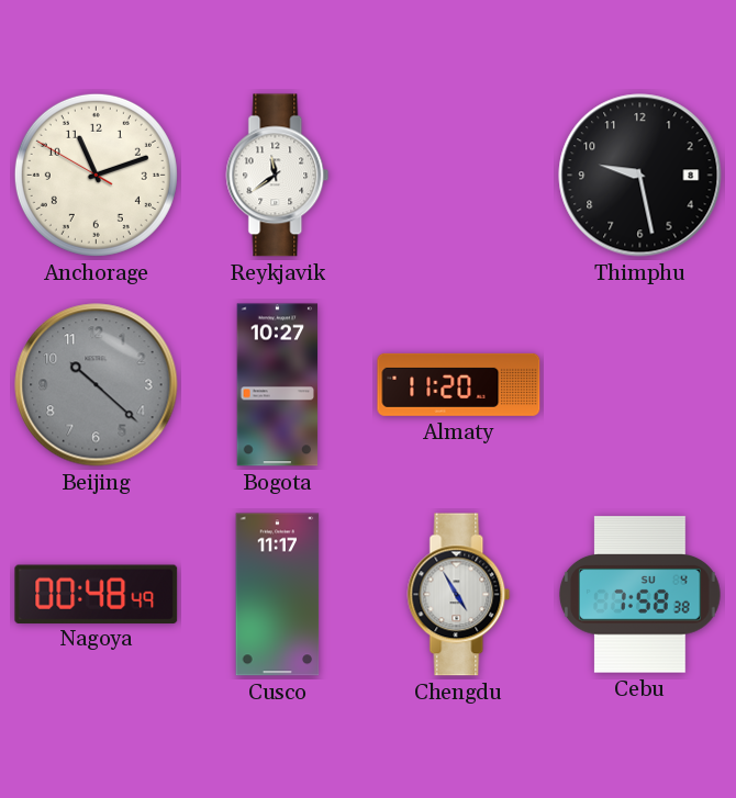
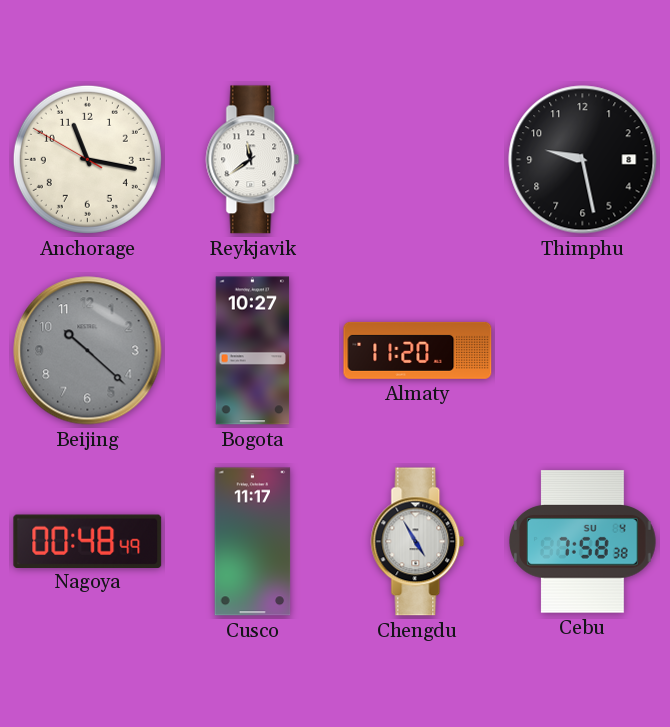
Anchorage: 11:11 -> 11:16 (87, 159)
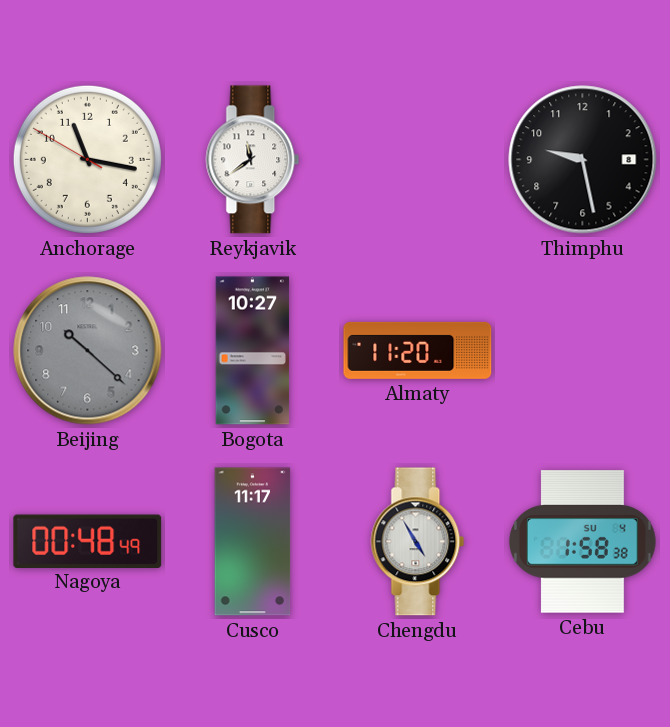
Cebu: 7:58 -> 1:58 (583, 542)
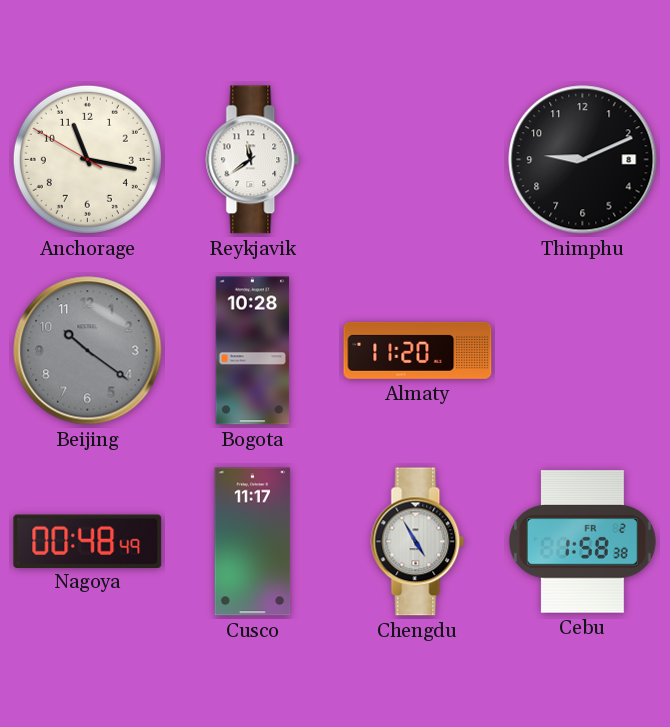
Thimphu: 9:28 -> 9:11 (583, 160)
Beijing: 10:22 -> 10:21 (88, 351)
Bogota: 10:27 -> 10:28 (253, 351)
Cebu date: SU 4 -> FR 2 (583, 542)
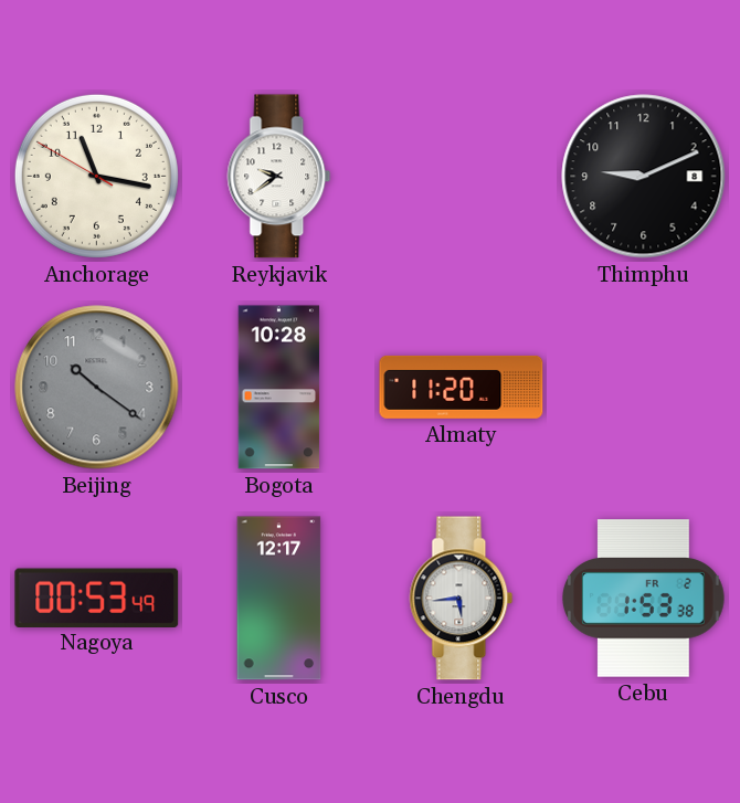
Reykjavik: 11:39 -> 9:39 (279, 177)
Nagoya: 00:48 -> 00:53 (97, 598)
Cusco: 11:17 -> 12:17 (279, 599)
Chengdu: 4:55 -> 5:44 (462, 599)
Cebu: 1:58 -> 1:53 (644, 599)
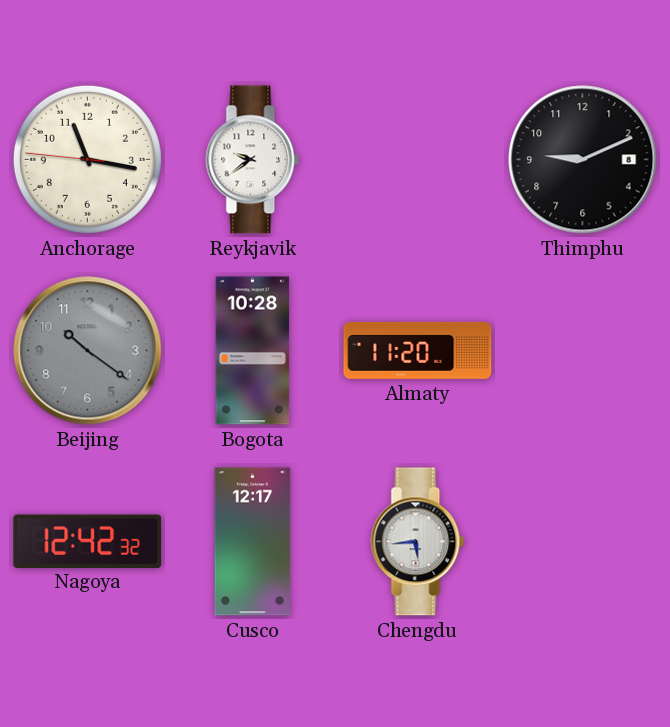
Anchorage: 11:16:50 -> 11:16:46 (87, 159)
Nagoya: 00:53 -> 12:42 (88, 541)
Cebu: 1:53 -> none (644, 599)
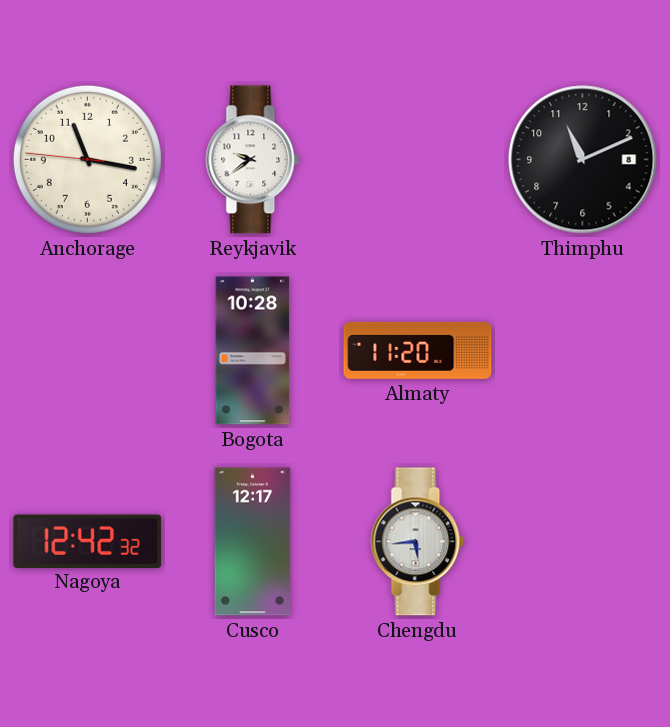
Thimphu: 9:11 -> 11:11 (583, 160)
Beijing: 10:21 -> none (88, 351)
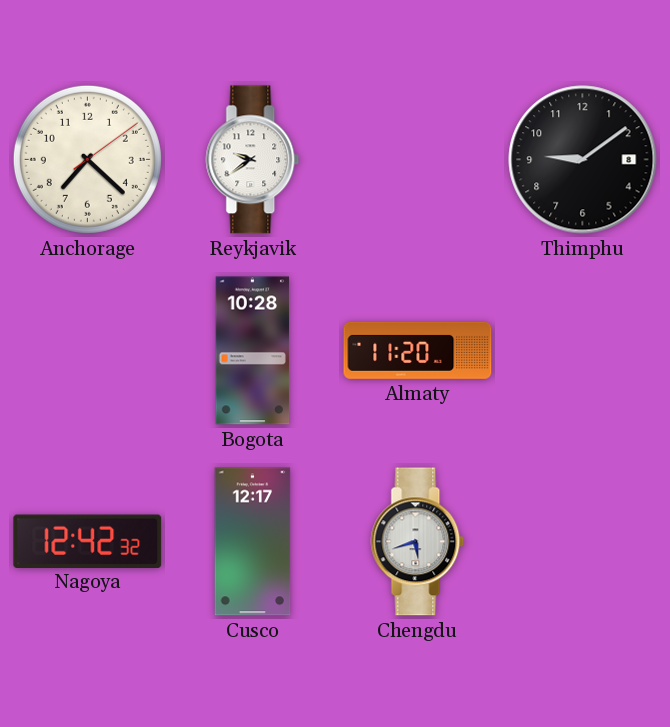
Anchorage: 11:16 -> 7:22 (87, 159)
Thimphu: 11:11 -> 9:09 (583, 160)
Chengdu: 5:44 -> 5:42 (418, 542)
